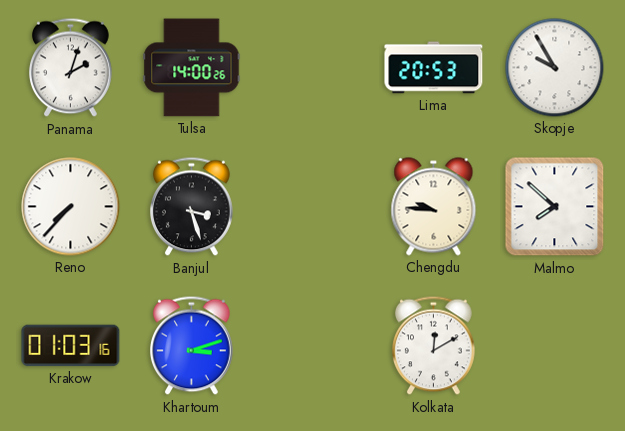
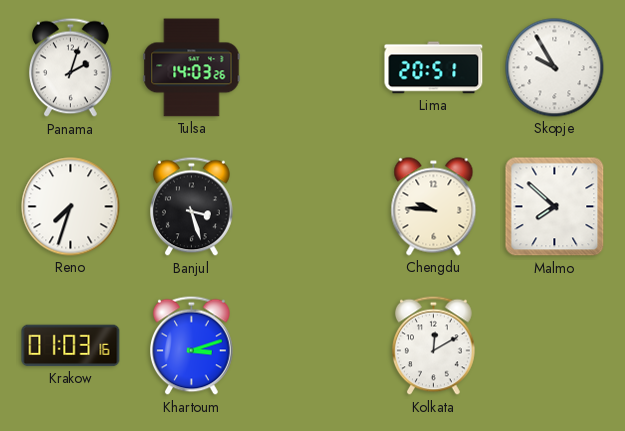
Tulsa: 14:00 -> 14:03 (192, 68)
Lima: 20:53 -> 20:51 (434, 68)
Reno: 7:37 -> 7:33 (71, 207)
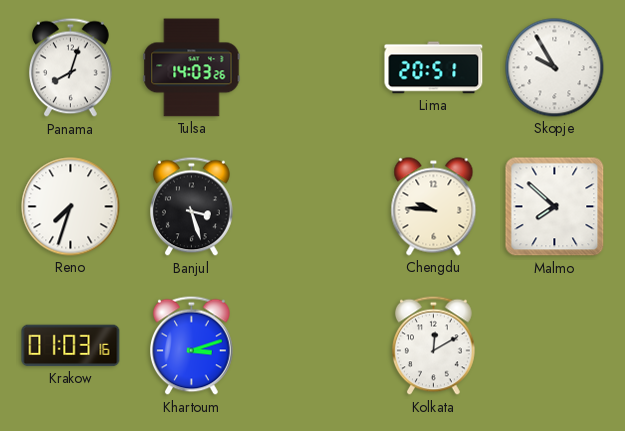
Panama: 2:03 -> 8:03 (71, 68)
